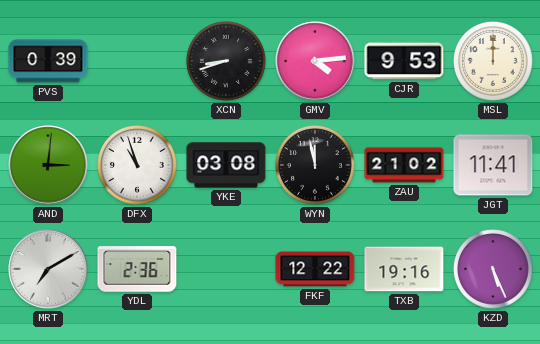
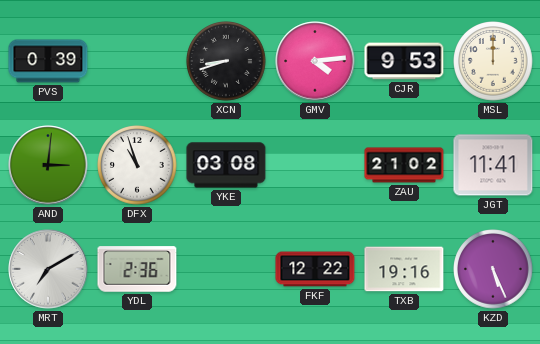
WYN: 11:58 -> none (316, 166)
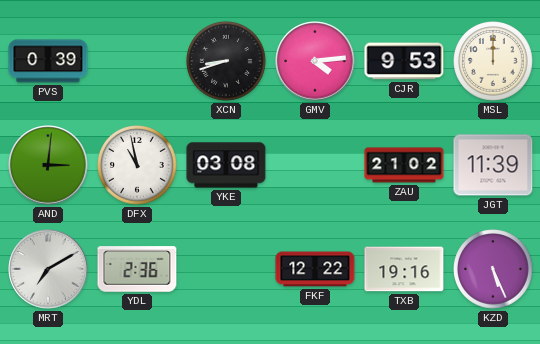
DFX: 10:57 -> 10:58 (138, 166)
JGT: 11:41 -> 11:39 (493, 165)
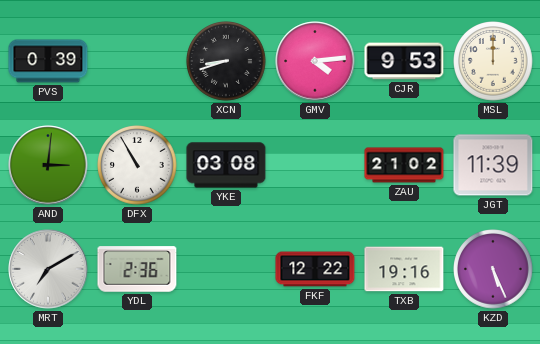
DFX: 10:58 -> 10:55 (138, 166)
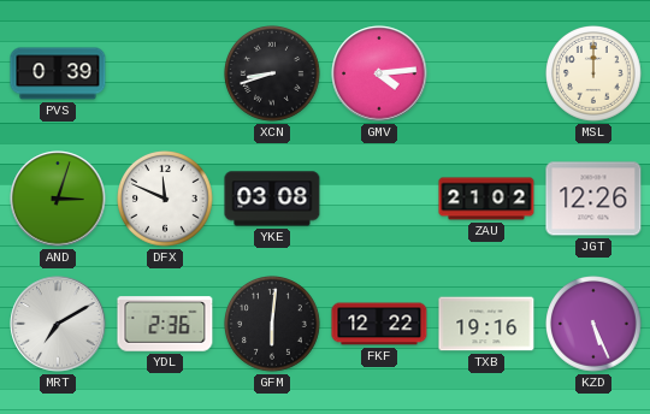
CJR: 9:53 -> none (404, 61)
AND: 3:01 -> 3:03 (58, 199)
DFX: 10:55 -> 11:49 (166, 200)
JGT: 11:39 -> 12:26 (593, 199)
GFM: none -> 6:01 (273, 325)
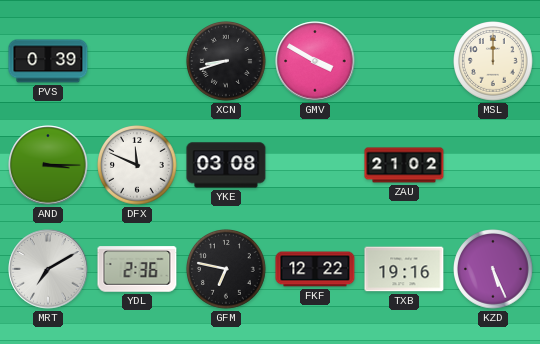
GMV: 4:14 -> 3:50 (315, 61)
AND: 3:03 -> 3:15 (48, 165)
JGT: 12:26 -> none (593, 199)
GFM: 6:01 -> 6:47 (227, 270)
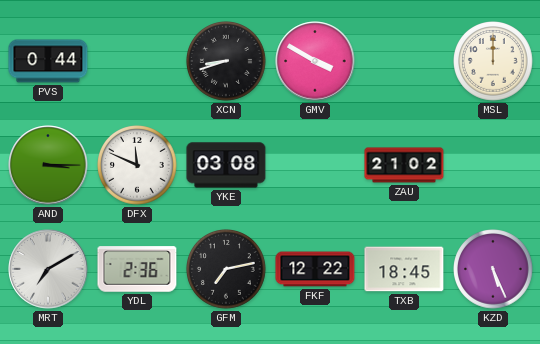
PVS: 0:39 -> 0:44 (48, 61)
GFM: 6:47 -> 7:13 (227, 270)
TXB: 19:16 -> 18:45 (404, 269)
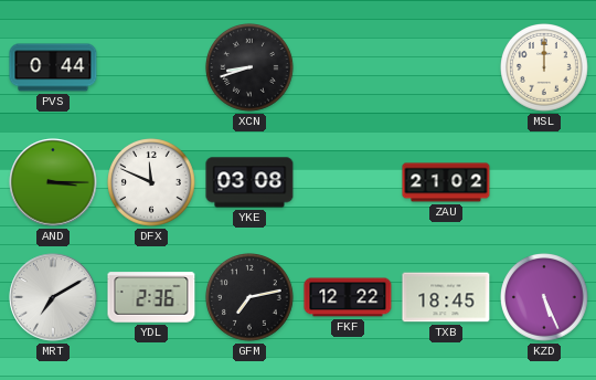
GMV: 3:50 -> none (315, 61)
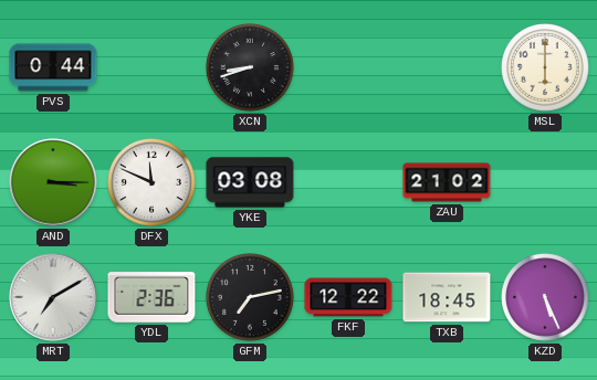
MSL: 12:00 -> 6:00 (546, 68)
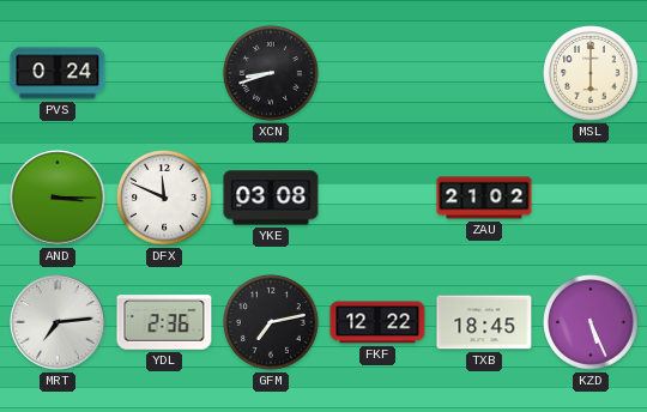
PVS: 0:44 -> 0:24 (58, 73)
MRT: 7:10 -> 7:14 (58, 322)
